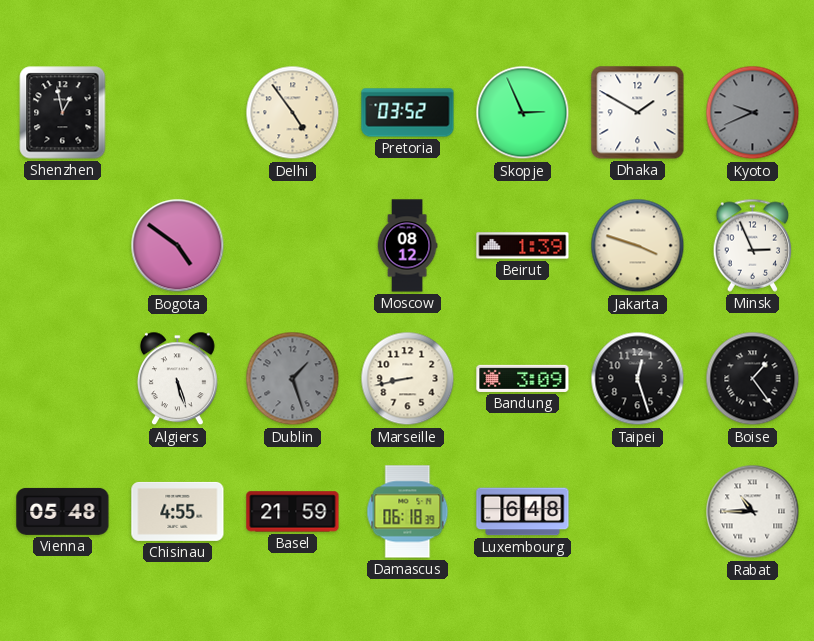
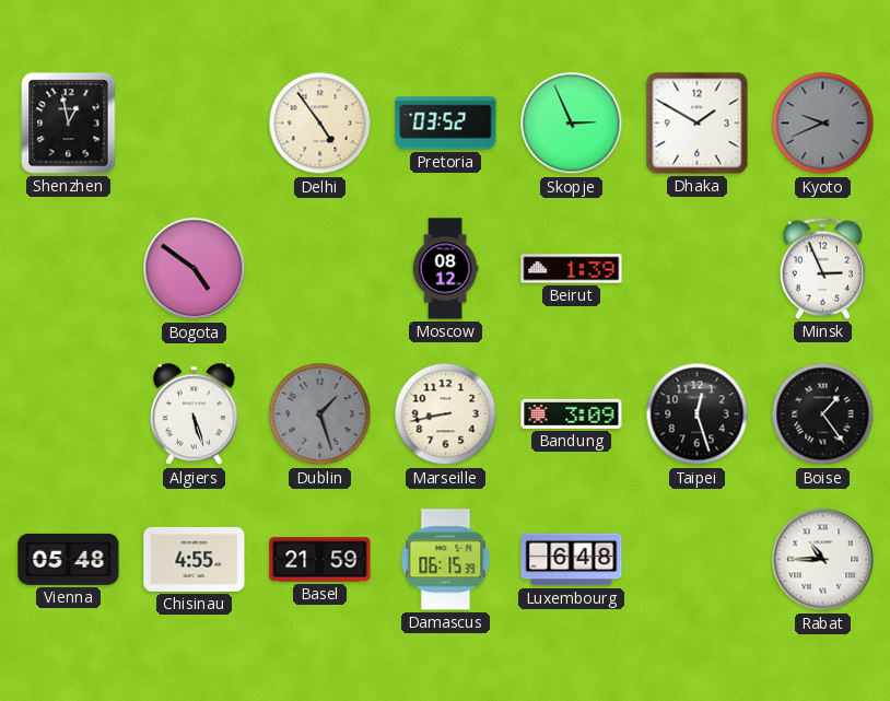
Jakarta: 3:48 -> none (638, 246)
Damascus: 06:18 -> 06:15 (446, 560)
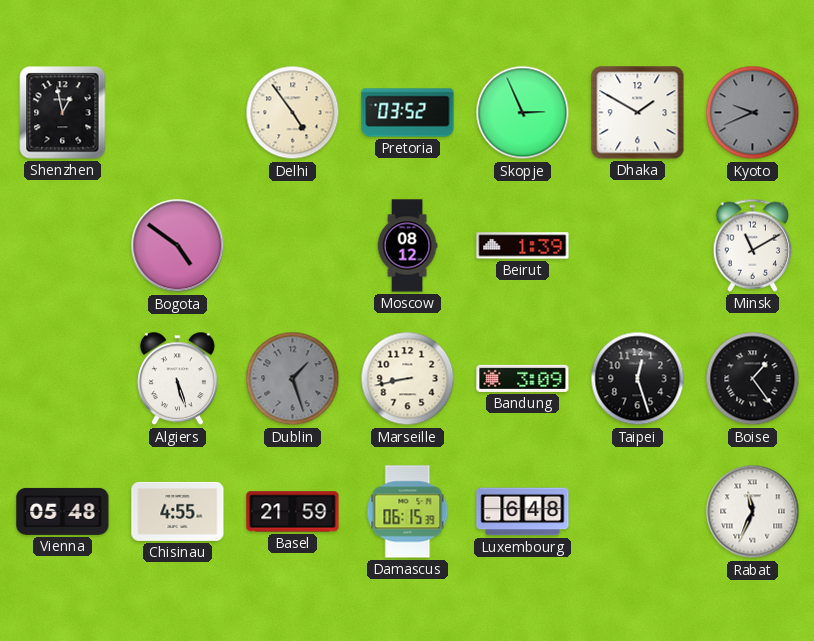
Minsk: 2:56 -> 11:10 (753, 245)
Rabat: 10:45 -> 11:34 (753, 512)
